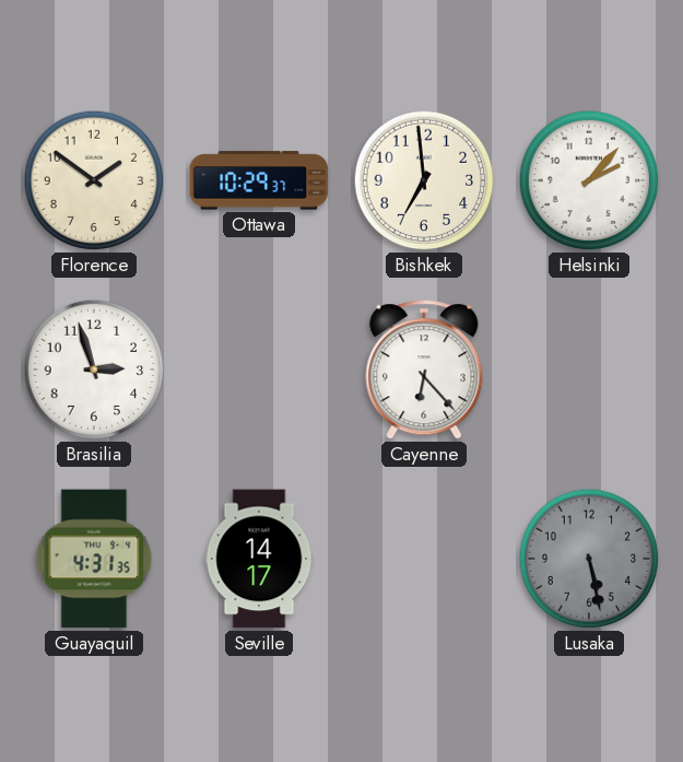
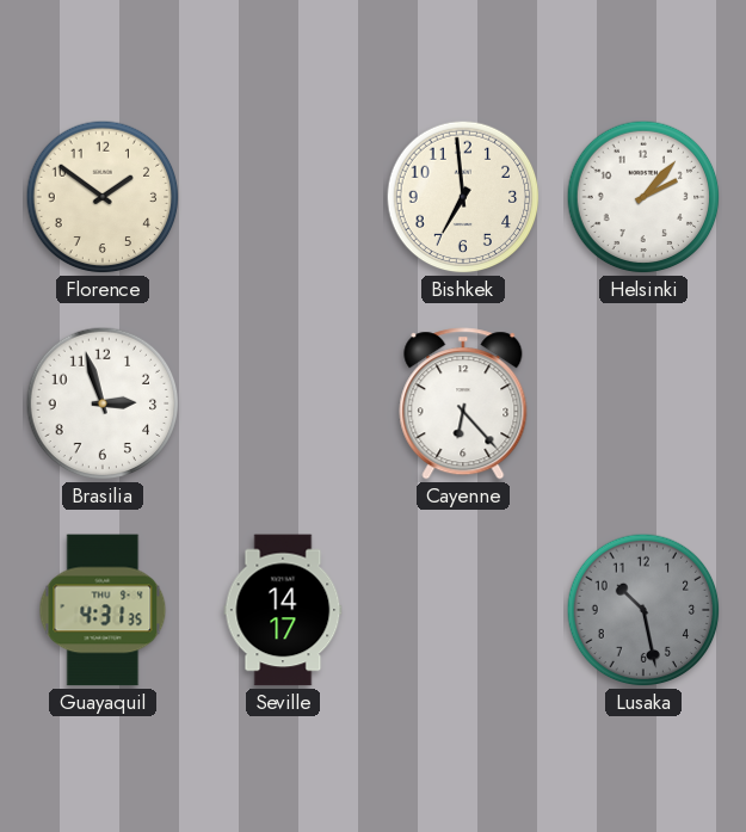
Ottawa: 10:29 -> none (259, 180)
Lusaka: 5:28 -> 10:28 (643, 610)
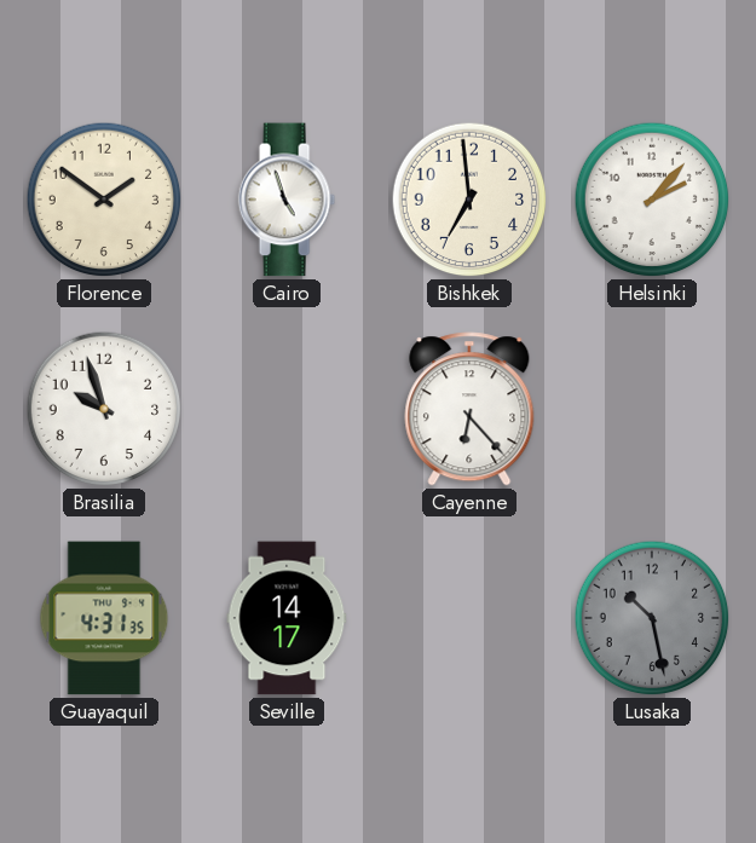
Cairo: none -> 4:57 (287, 200)
Brasilia: 2:57 -> 9:57 (104, 409)
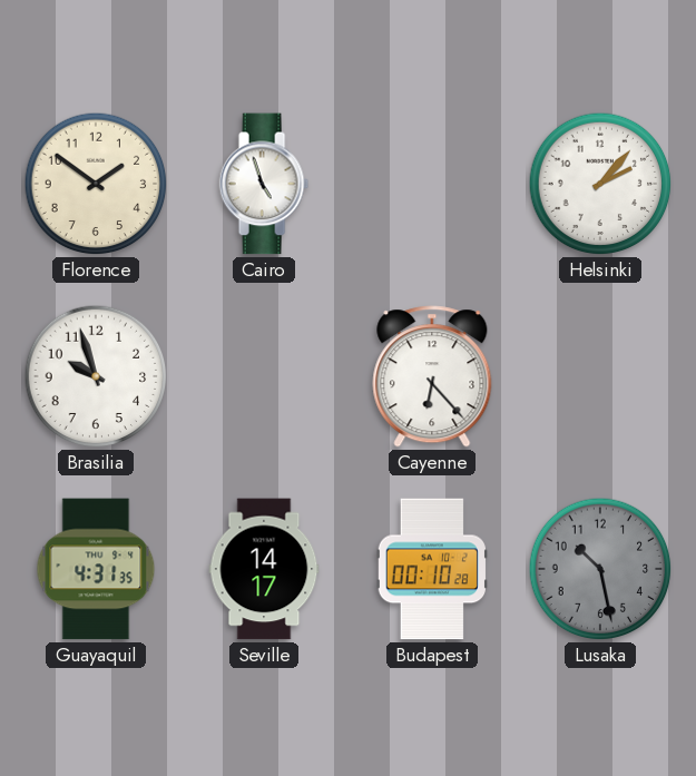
Bishkek: 6:59 -> none (469, 200)
Budapest: none -> 00:10 (432, 569)
